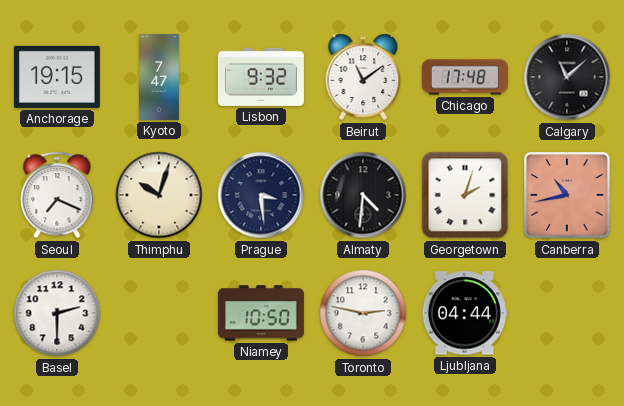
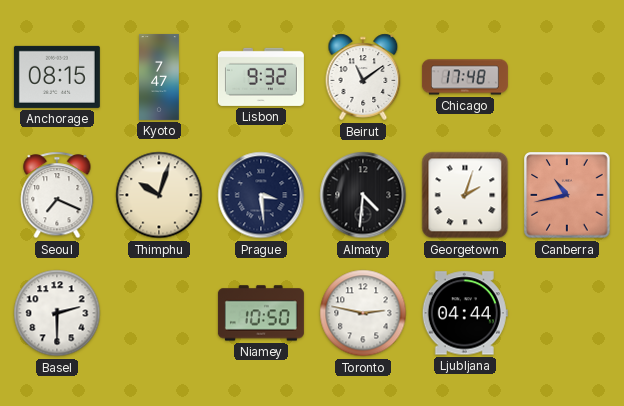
Anchorage: 19:15 -> 08:15 (57, 77)
Calgary: 11:08 -> none (567, 77)
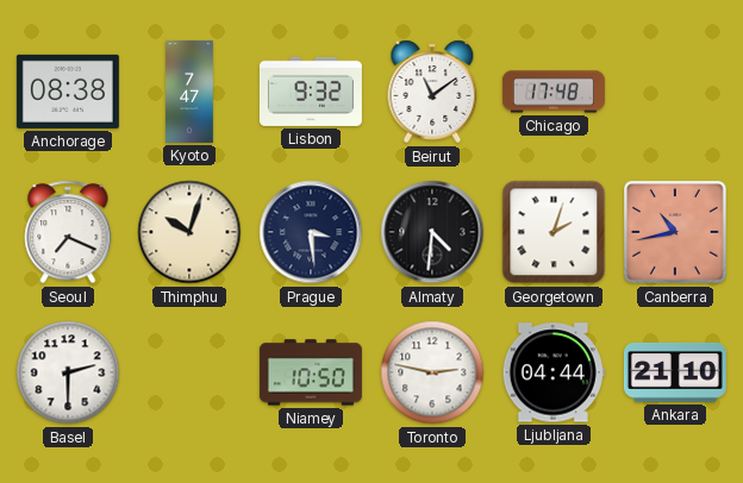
Anchorage: 08:15 -> 08:38 (68, 92)
Ankara: none -> 21:10 (675, 372)
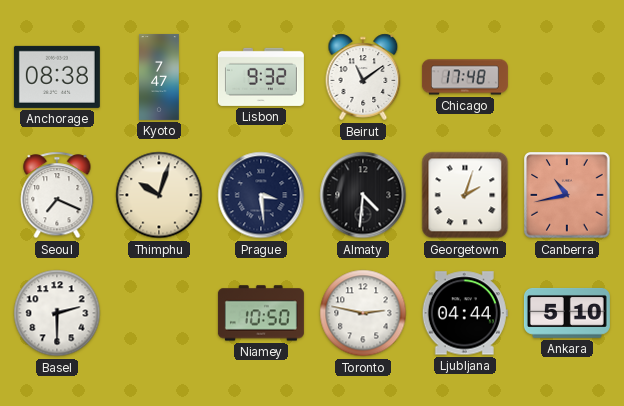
Ankara: 21:10 -> 5:10 (567, 313)
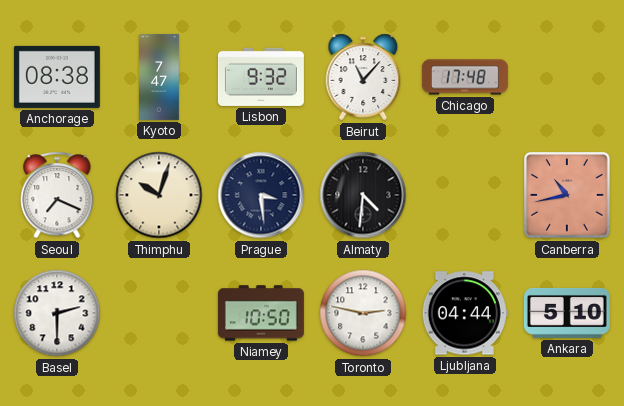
Beirut: 11:09 -> 11:07 (363, 77)
Georgetown: 2:03 -> none (465, 195)
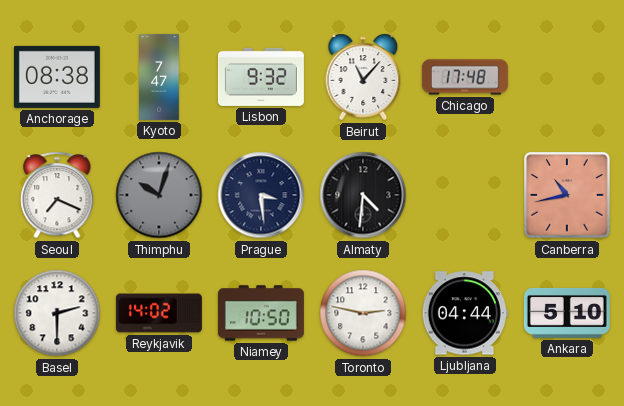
Thimphu dial: cream -> grey (159, 195)
Reykjavik: none -> 14:02 (159, 313)
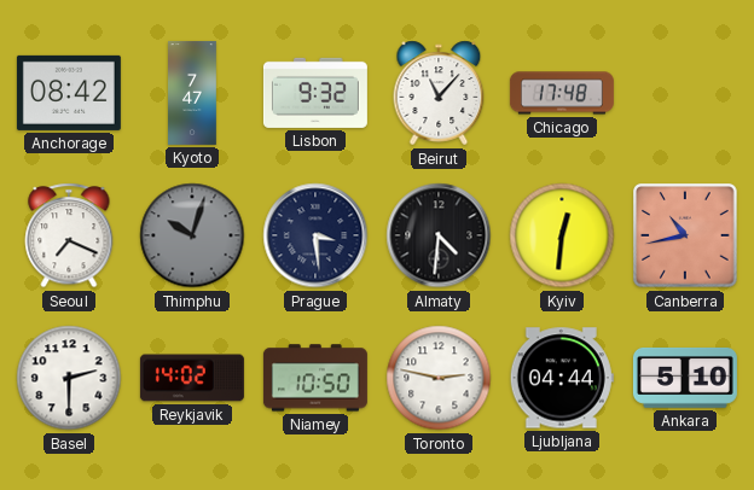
Anchorage: 08:38 -> 08:42 (69, 93)
Kyiv: none -> 12:31 (562, 235)
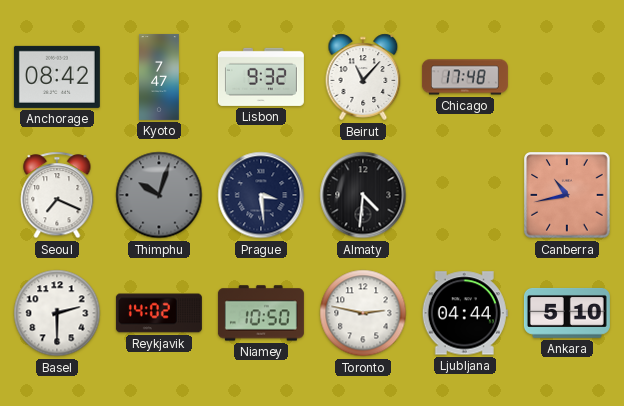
Kyiv: 12:31 -> none (562, 235)
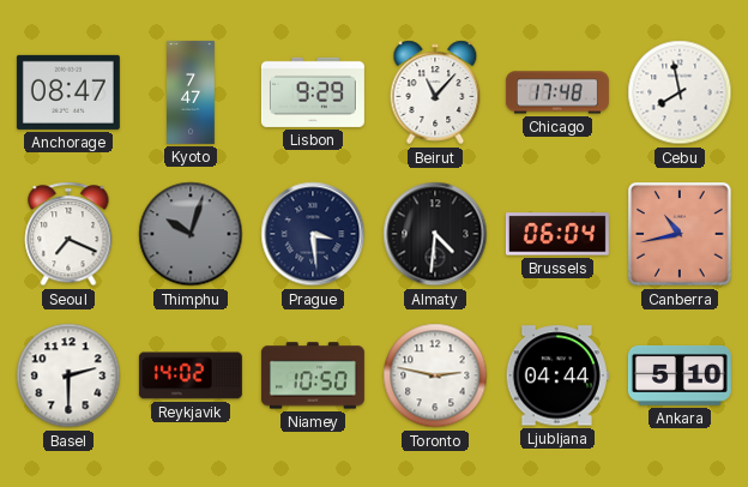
Anchorage: 08:42 -> 08:47 (68, 92)
Lisbon: 9:32 -> 9:29 (313, 92)
Cebu: none -> 7:58 (680, 92)
Brussels: none -> 06:04 (557, 234)
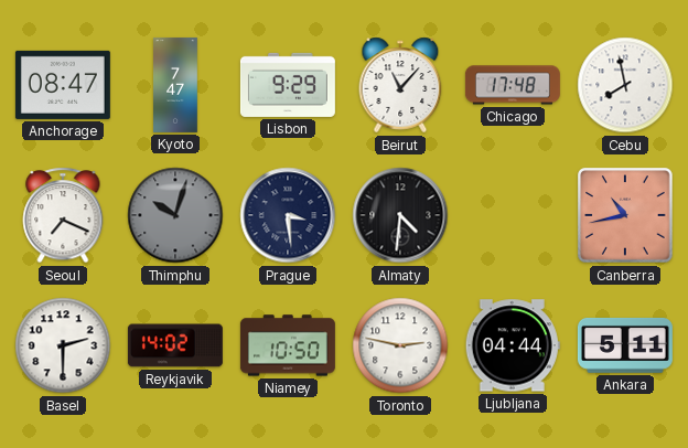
Brussels: 06:04 -> none (557, 234)
Ankara: 5:10 -> 5:11 (625, 345)
